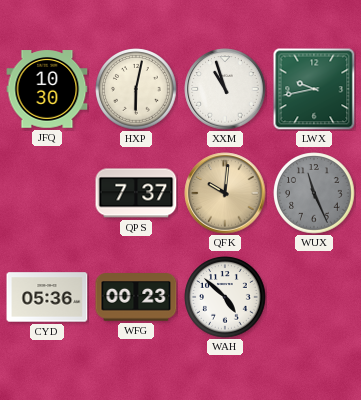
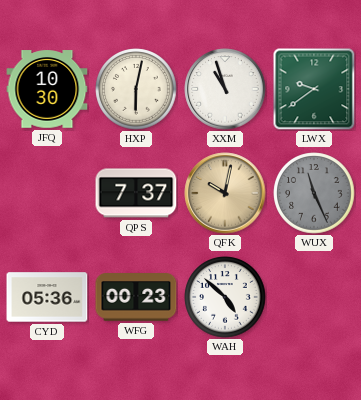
LWX: 9:43 -> 9:39 (314, 89)
QFK: 10:01 -> 10:02 (225, 193)
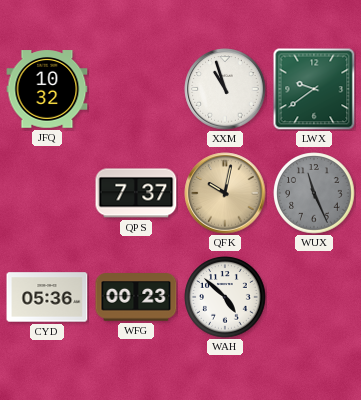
JFQ: 10:30 -> 10:32 (47, 89)
HXP: 6:02 -> none (136, 89)
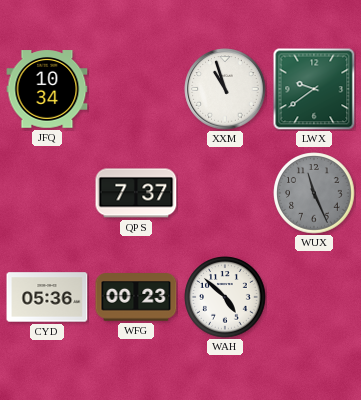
JFQ: 10:32 -> 10:34 (47, 89)
QFK: 10:02 -> none (225, 193)
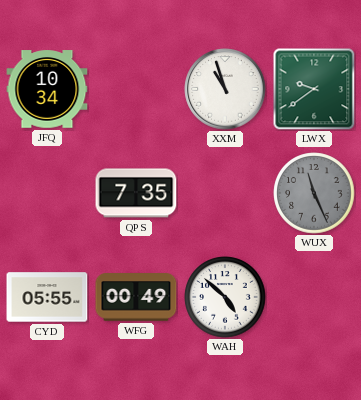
QPS: 7:37 -> 7:35 (136, 193)
CYD: 05:36 -> 05:55 (47, 297)
WFG: 00:23 -> 00:49 (136, 297)
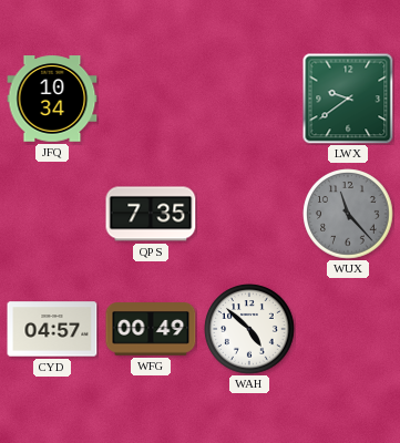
XXM: 10:57 -> none (225, 89)
WUX: 11:26 -> 11:23 (348, 214)
CYD: 05:55 -> 04:57 (52, 329)
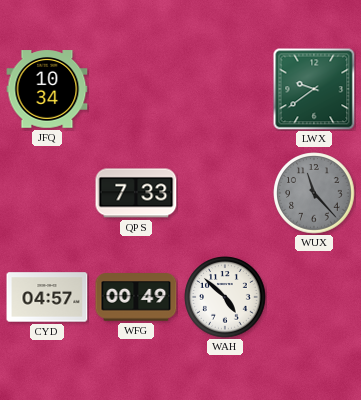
QPS: 7:35 -> 7:33 (136, 193)
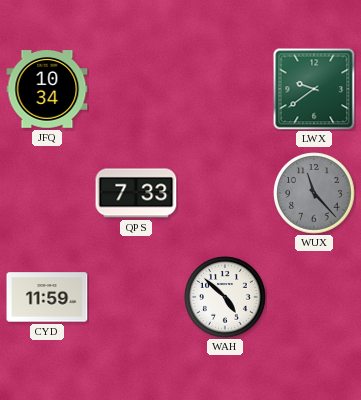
CYD: 04:57 -> 11:59 (47, 297)
WFG: 00:49 -> none (136, 297)
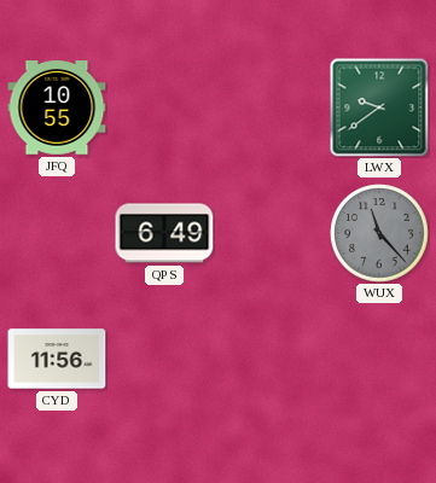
JFQ: 10:34 -> 10:55 (57, 107)
QPS: 7:33 -> 6:49 (164, 233)
CYD: 11:59 -> 11:56 (57, 359)
WAH: 4:52 -> none (225, 297)
